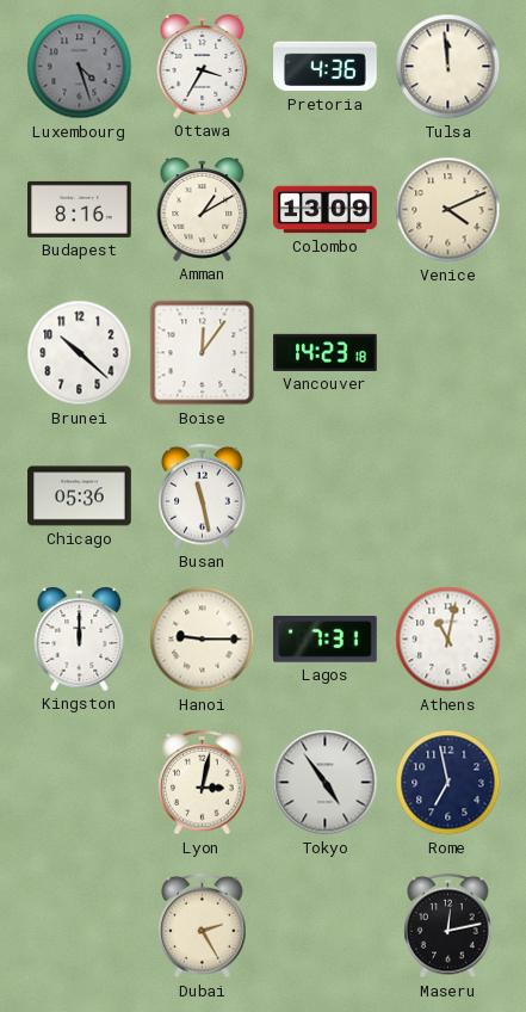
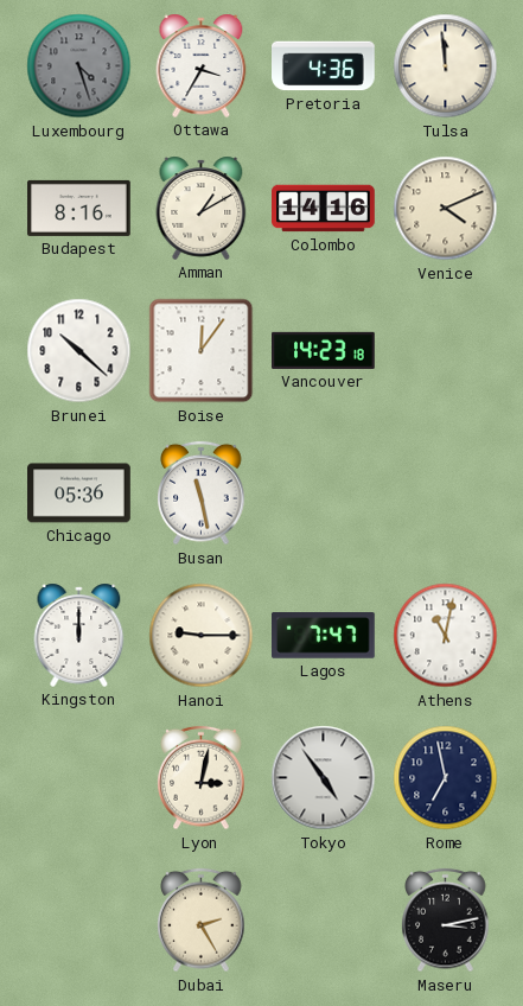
Colombo: 13:09 -> 14:16 (324, 209)
Lagos: 7:31 -> 7:47 (324, 636)
Maseru: 12:13 -> 3:13 (446, 921)
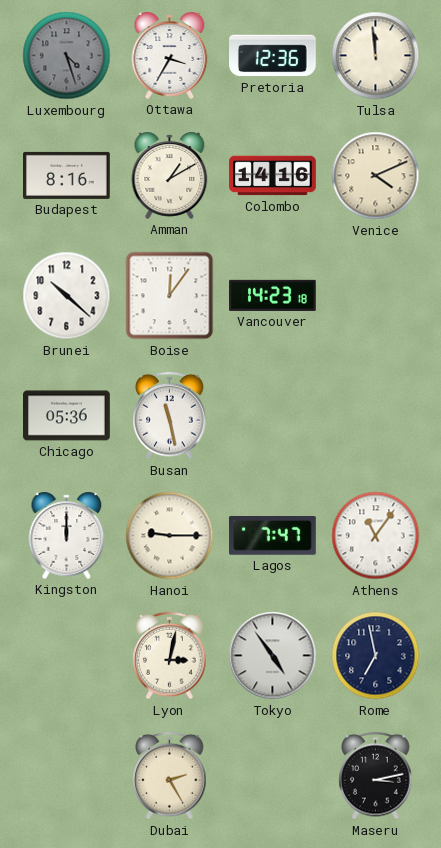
Pretoria: 4:36 -> 12:36 (273, 56)
Athens: 11:02 -> 11:06 (376, 536)
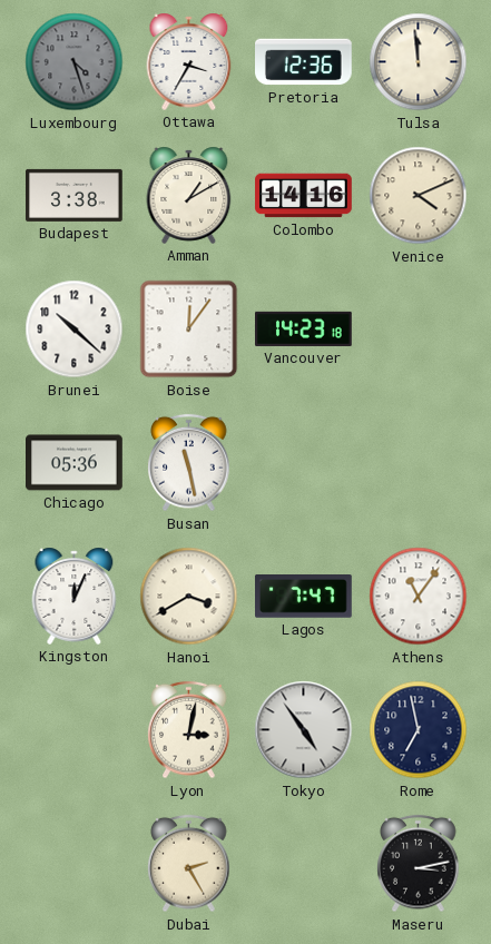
Budapest: 8:16 -> 3:38 (75, 195)
Kingston: 12:00 -> 12:04 (75, 596)
Hanoi: 9:15 -> 3:40 (189, 597)
